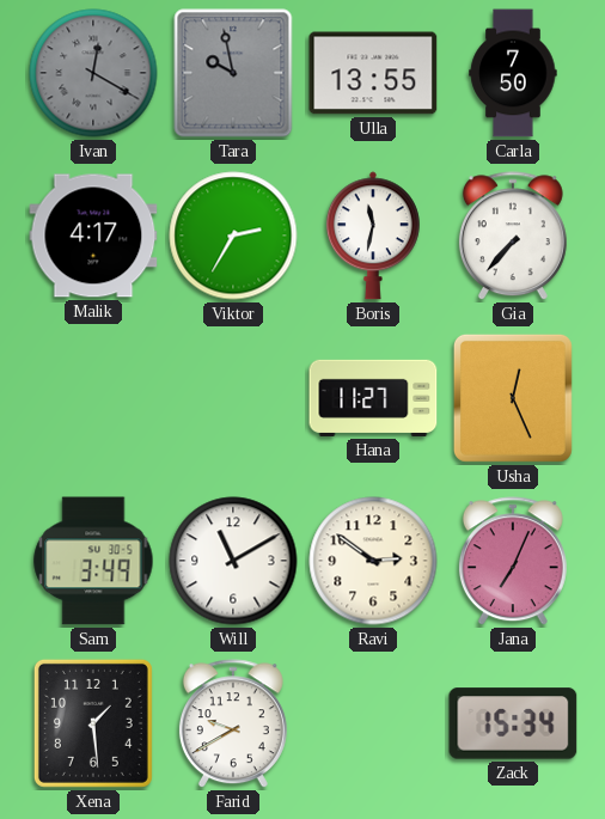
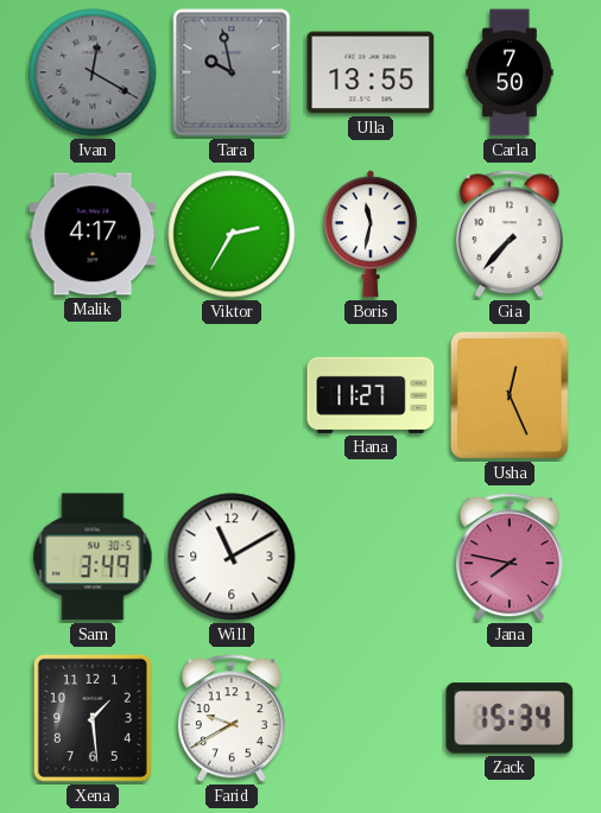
Ravi: 2:51 -> none (373, 561)
Jana: 7:04 -> 7:47 (510, 558)
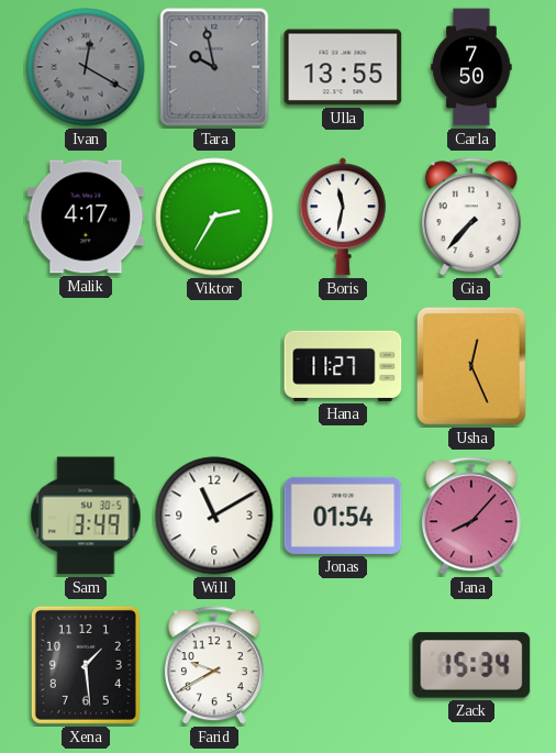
Jonas: none -> 01:54 (343, 516)
Jana: 7:47 -> 8:07 (471, 517)
